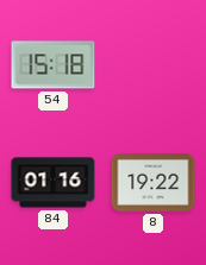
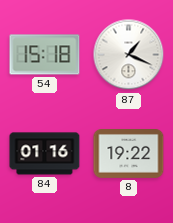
87: none -> 1:19 (129, 55)
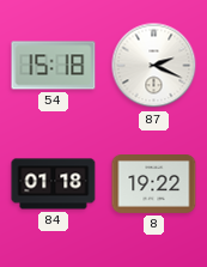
87: 1:19 -> 2:19 (154, 66)
84: 01:16 -> 01:18 (54, 184)
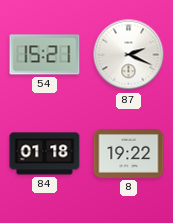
54: 15:18 -> 15:21 (45, 55)
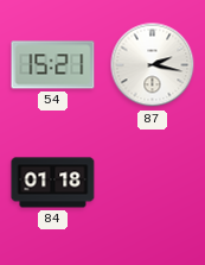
87: 2:19 -> 2:17 (153, 65)
8: 19:22 -> none (129, 154)
